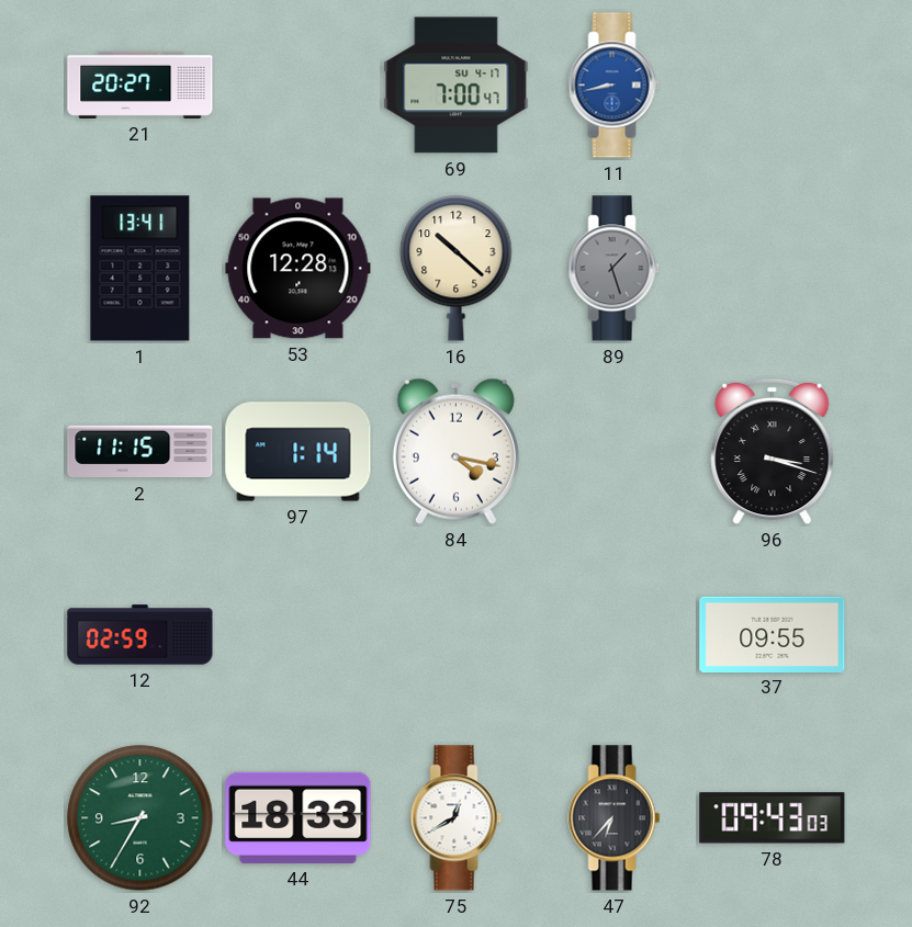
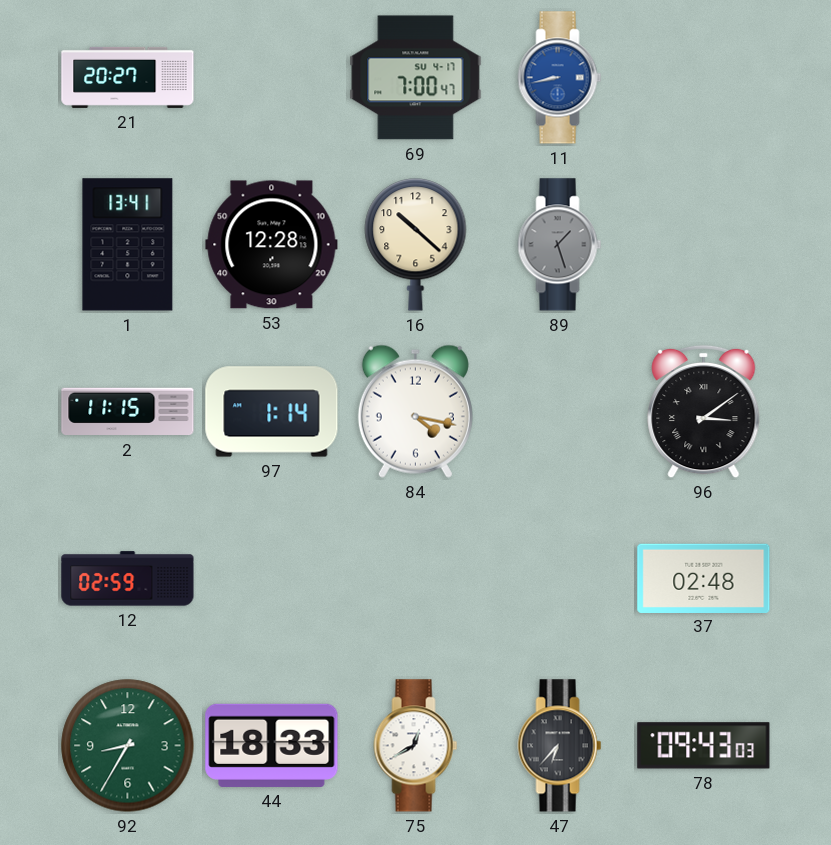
96: 3:18 -> 3:09 (704, 412)
37: 09:55 -> 02:48 (704, 578)
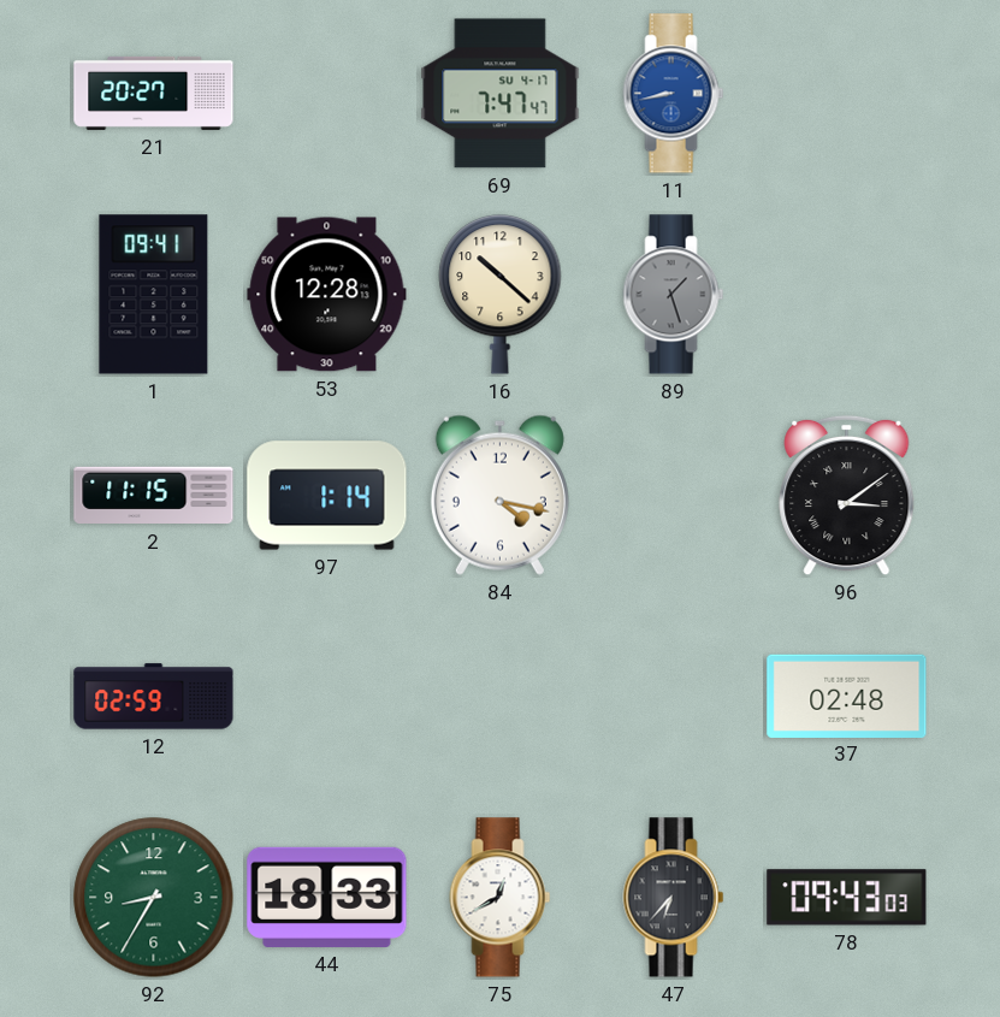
69: 7:00 -> 7:47 (501, 94)
1: 13:41 -> 09:41 (154, 295)
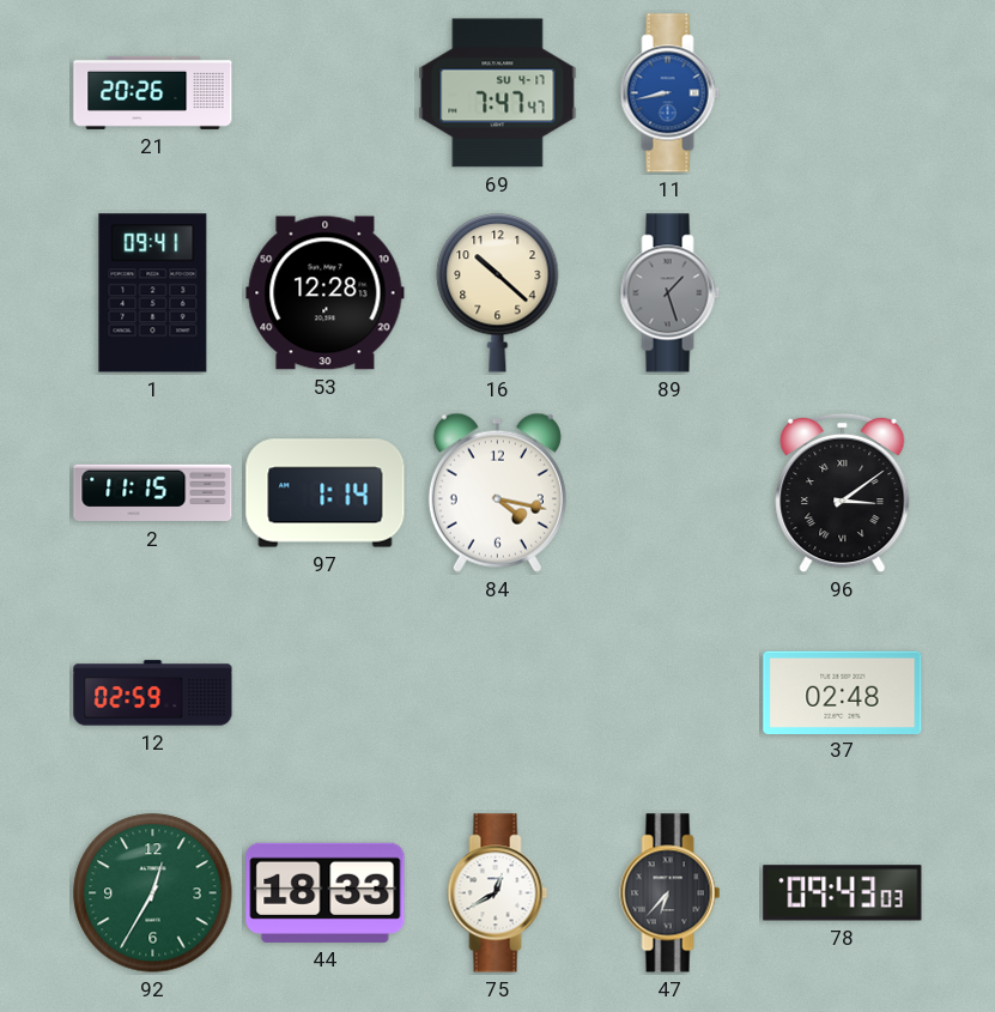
21: 20:27 -> 20:26 (153, 92)
92: 8:35 -> 12:35 (153, 893)
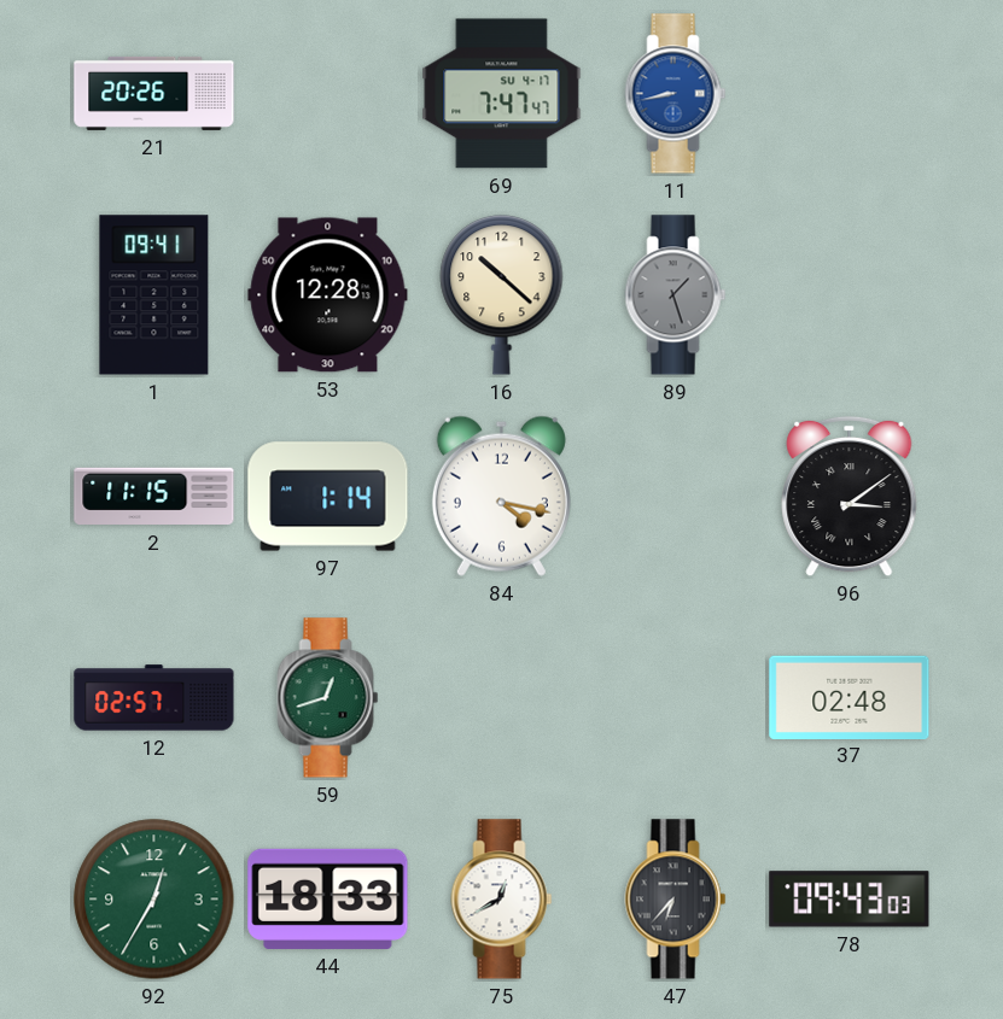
12: 02:59 -> 02:57 (154, 698)
59: none -> 12:42 (328, 698)
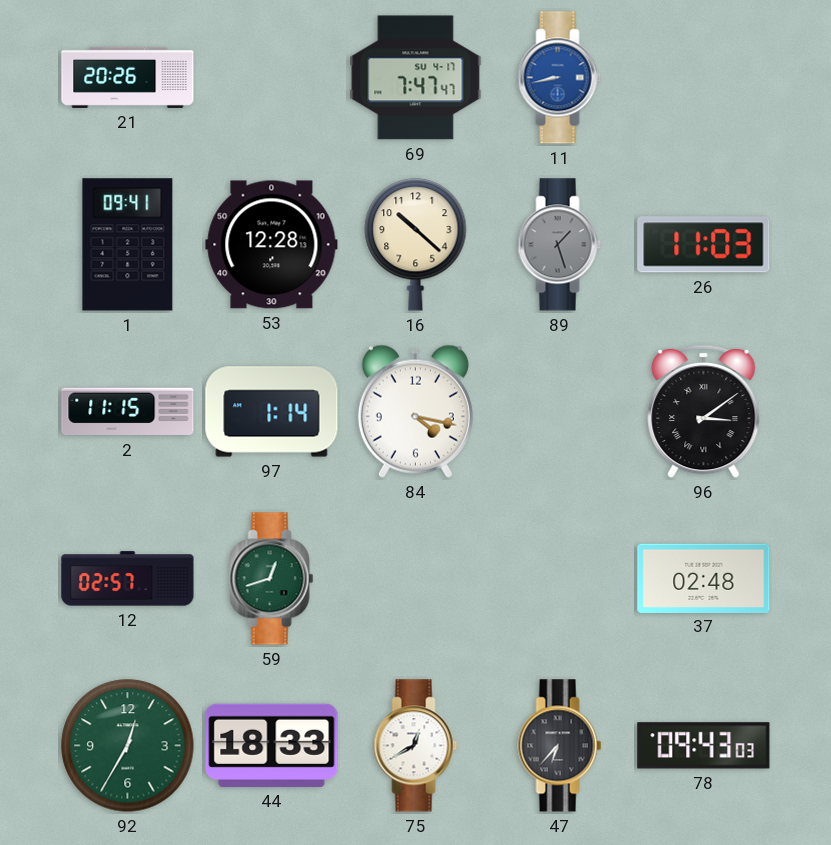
26: none -> 11:03 (704, 245)
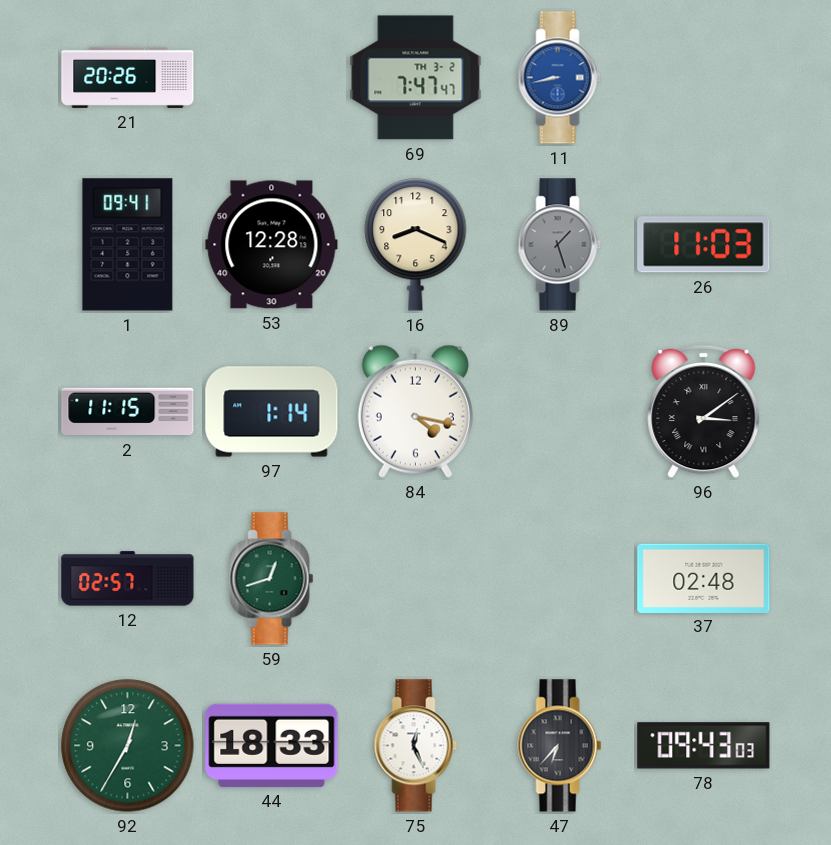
69 date: SU 4-17 -> TH 3-2 (416, 78)
16: 10:22 -> 8:19 (416, 245)
75: 12:40 -> 12:26 (416, 746)
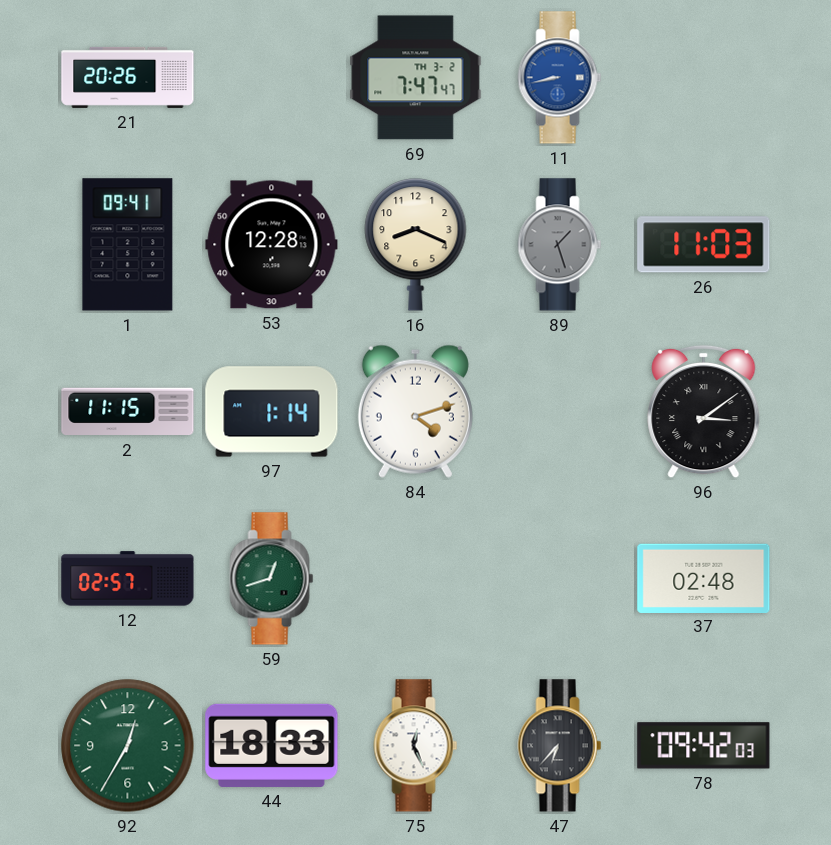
84: 4:17 -> 4:12 (415, 411)
78: 09:43 -> 09:42 (704, 746)
